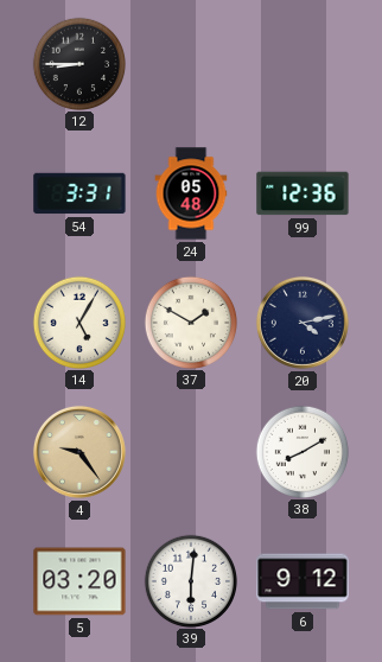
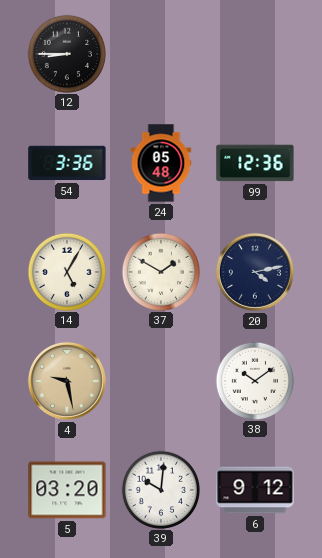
54: 3:31 -> 3:36 (67, 163)
4: 9:24 -> 9:28 (67, 381)
38: 8:10 -> 10:09 (254, 380)
39: 6:01 -> 10:01 (160, 489)
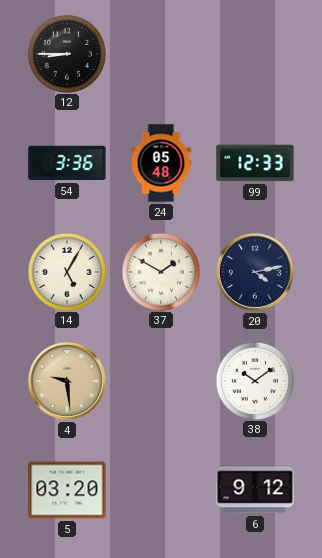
99: 12:36 -> 12:33 (255, 163)
4: 9:28 -> 9:29 (67, 381)
39: 10:01 -> none (160, 489)
